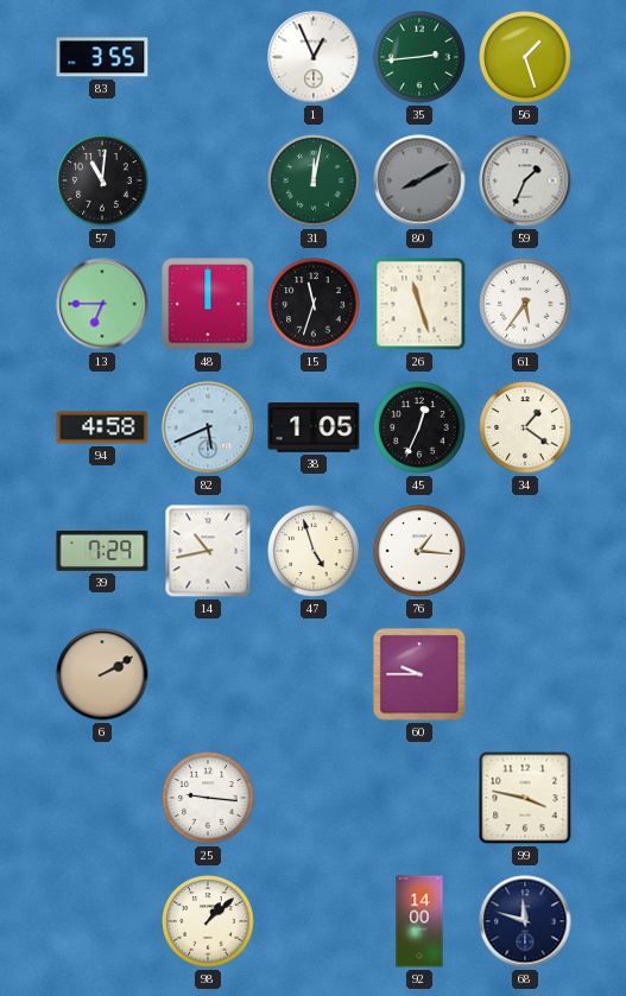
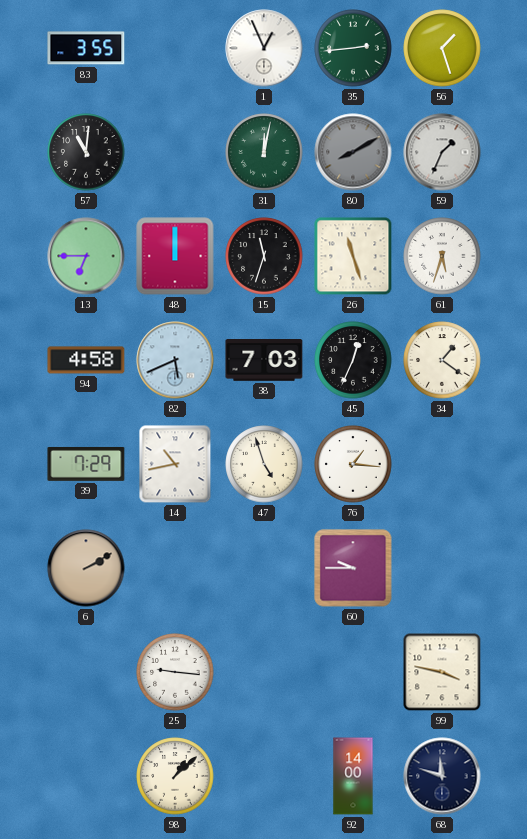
61: 5:36 -> 5:33 (442, 256)
38: 1:05 -> 7:03 (264, 360)
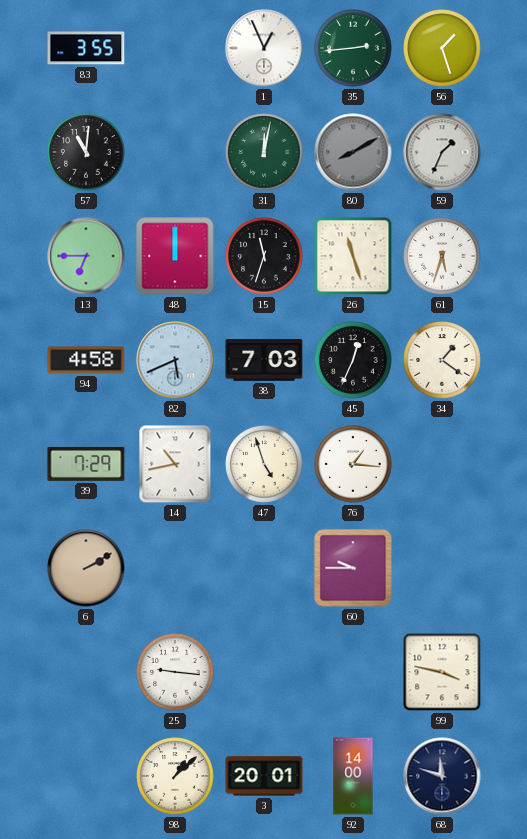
3: none -> 20:01 (264, 776)
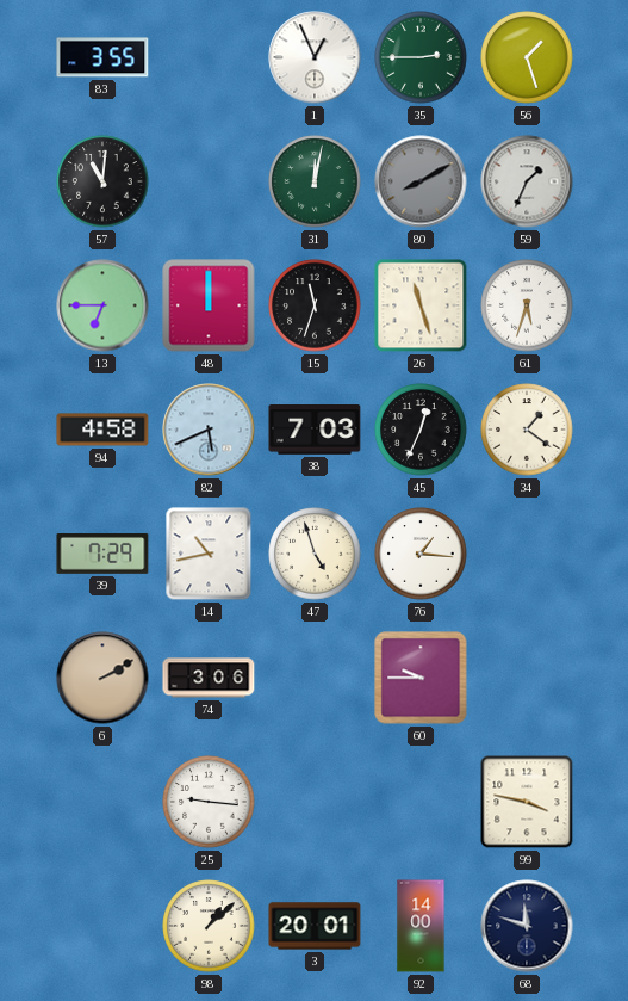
35: 2:44 -> 2:45 (421, 57)
74: none -> 3:06 (209, 678)
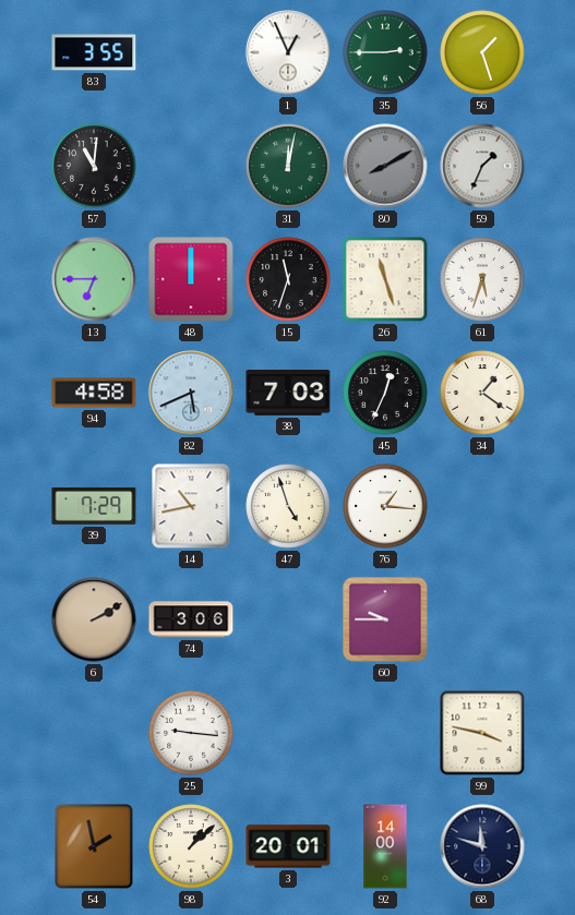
54: none -> 1:58 (94, 846)
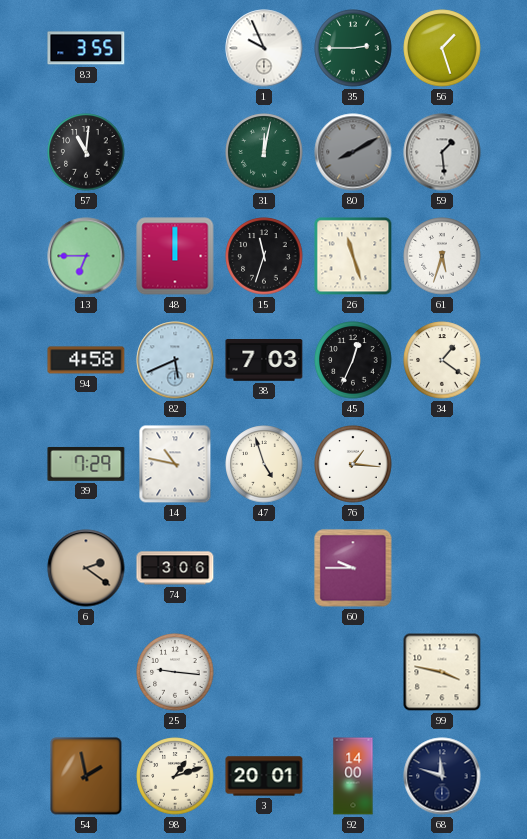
1: 12:56 -> 9:56 (264, 48)
59: 1:34 -> 1:29 (442, 152)
14: 10:43 -> 10:47 (175, 464)
6: 2:10 -> 2:21 (86, 568)
98: 1:08 -> 1:12 (175, 776)
